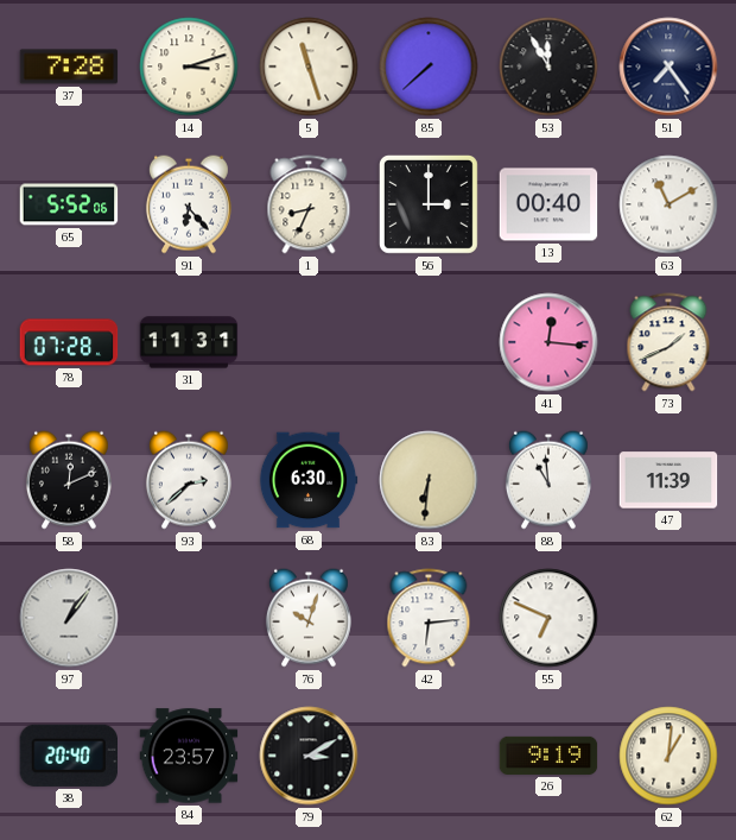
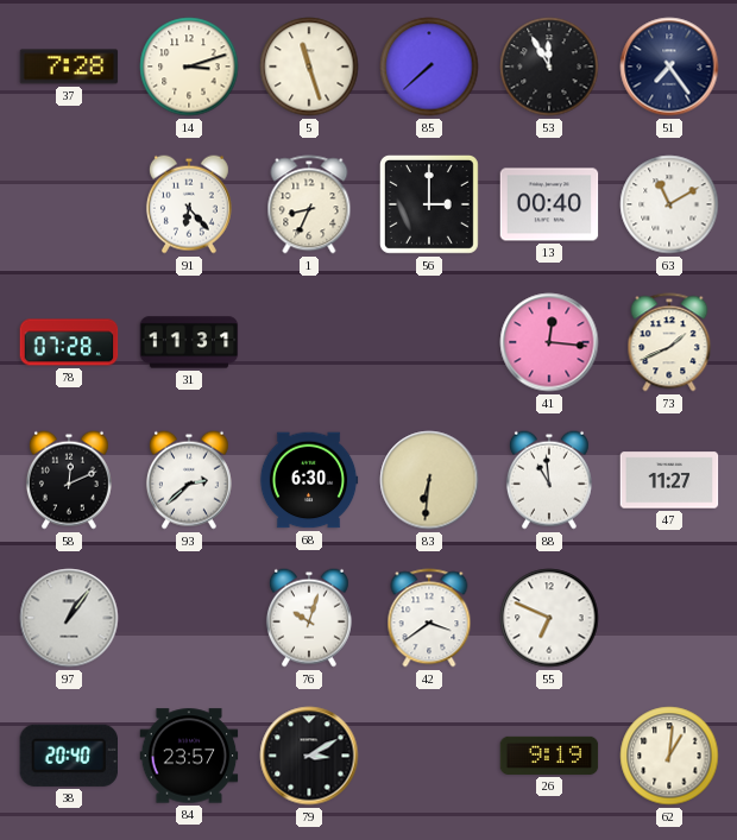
65: 5:52 -> none (69, 204)
47: 11:39 -> 11:27 (669, 480)
42: 6:14 -> 3:39 (429, 618)
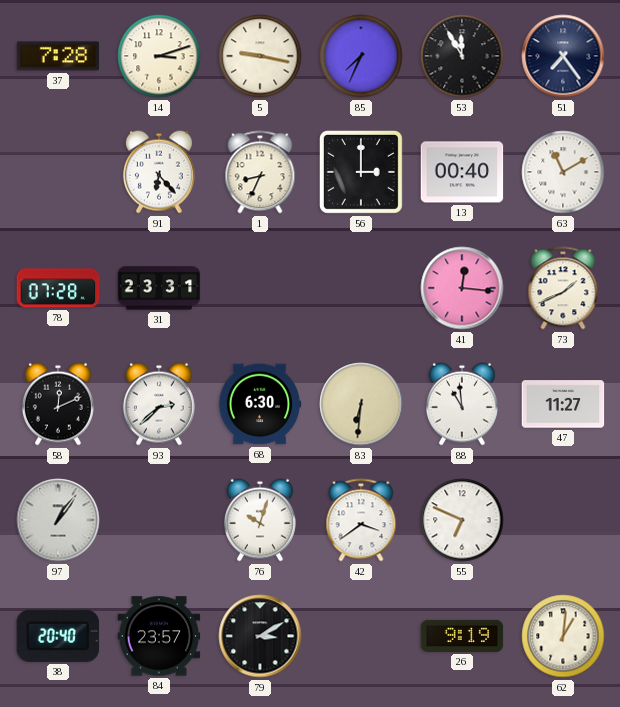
5: 11:27 -> 9:17 (260, 56)
85: 7:38 -> 7:34 (361, 56)
31: 11:31 -> 23:31 (159, 288)
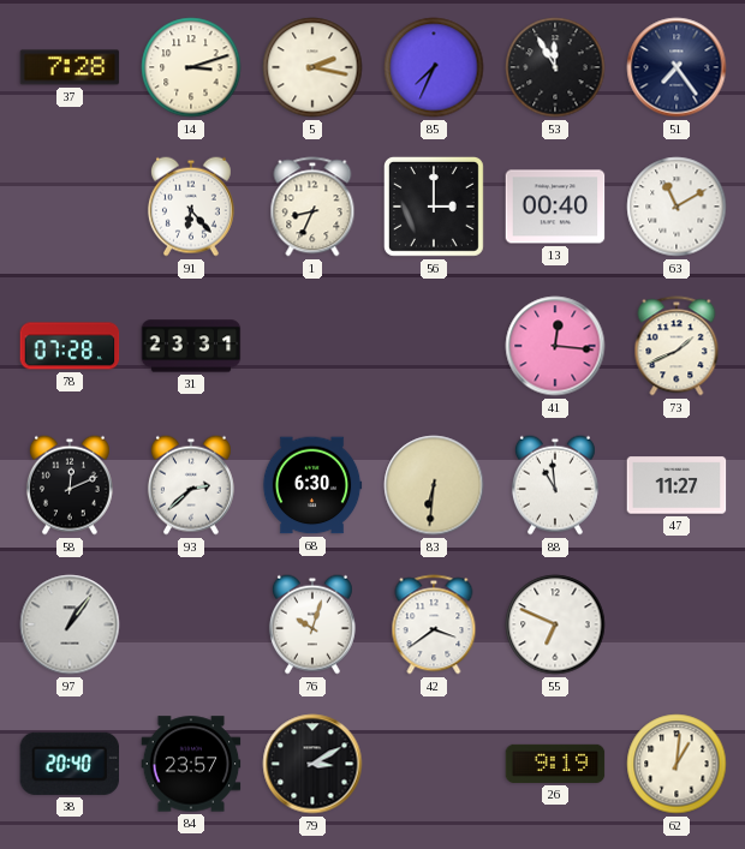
5: 9:17 -> 2:17 (312, 67)
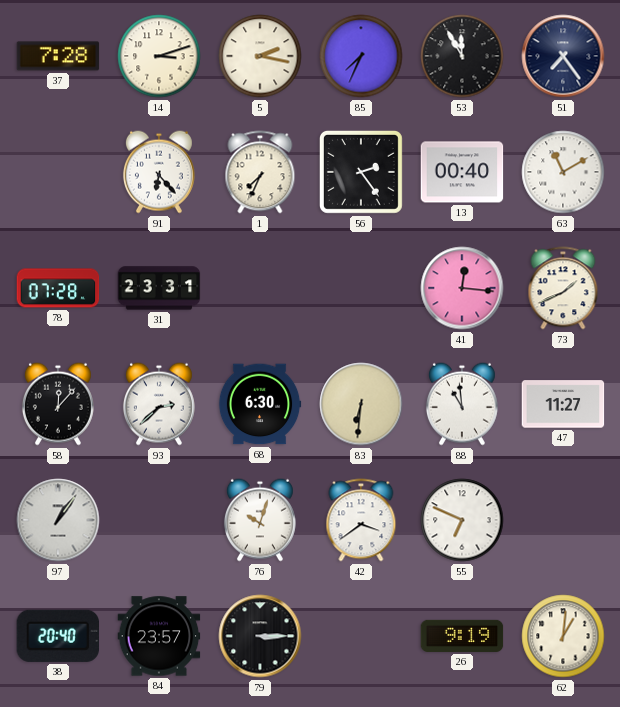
1: 8:34 -> 7:34 (260, 172)
56: 3:00 -> 2:24 (361, 172)
58: 12:11 -> 12:07 (58, 404)
79: 3:10 -> 3:15 (260, 636)
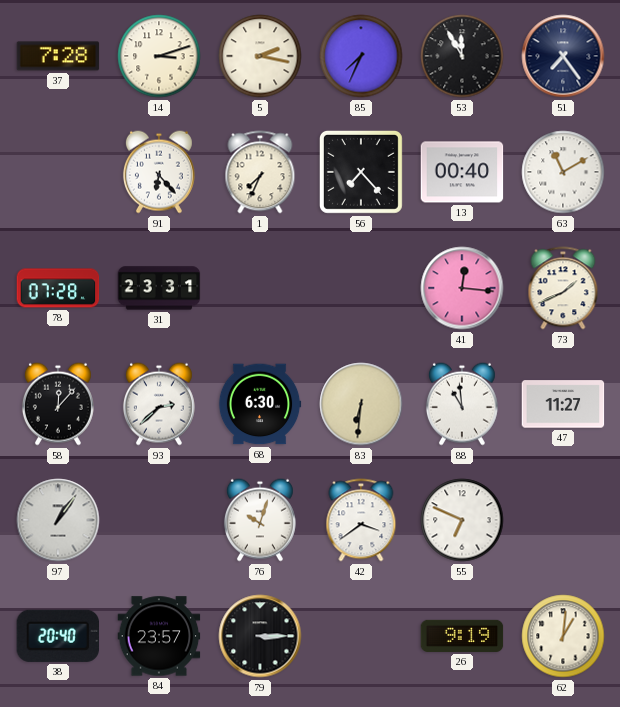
56: 2:24 -> 7:23 (361, 172)
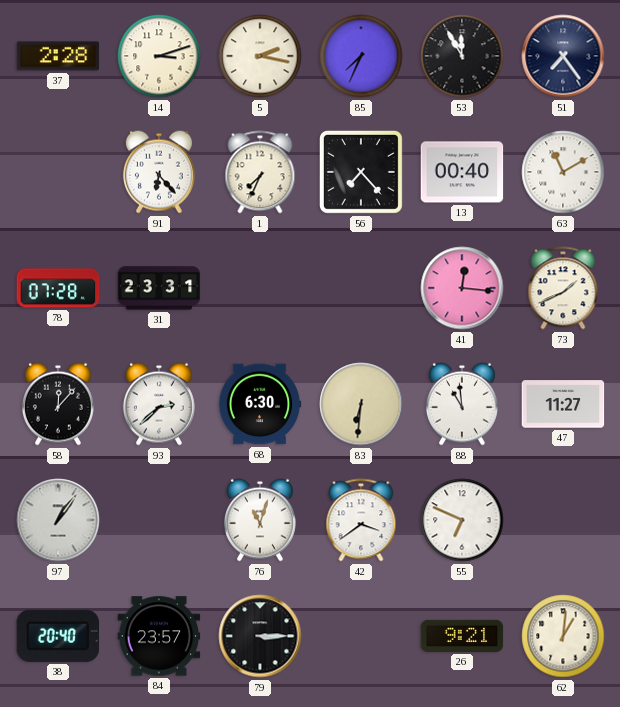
37: 7:28 -> 2:28 (58, 56)
76: 10:03 -> 11:03 (260, 520)
26: 9:19 -> 9:21 (462, 636)
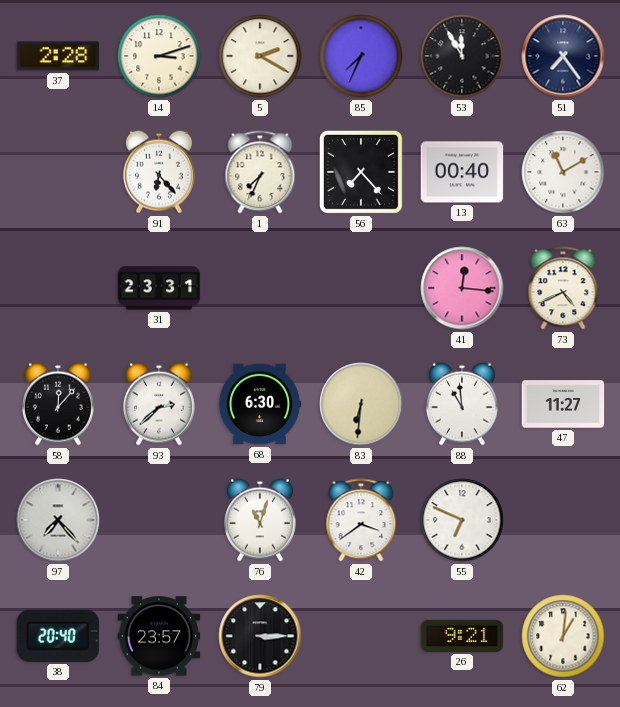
5: 2:17 -> 2:20 (260, 56)
78: 07:28 -> none (58, 288)
73: 1:41 -> 4:41 (563, 288)
97: 1:06 -> 7:23 (58, 520)
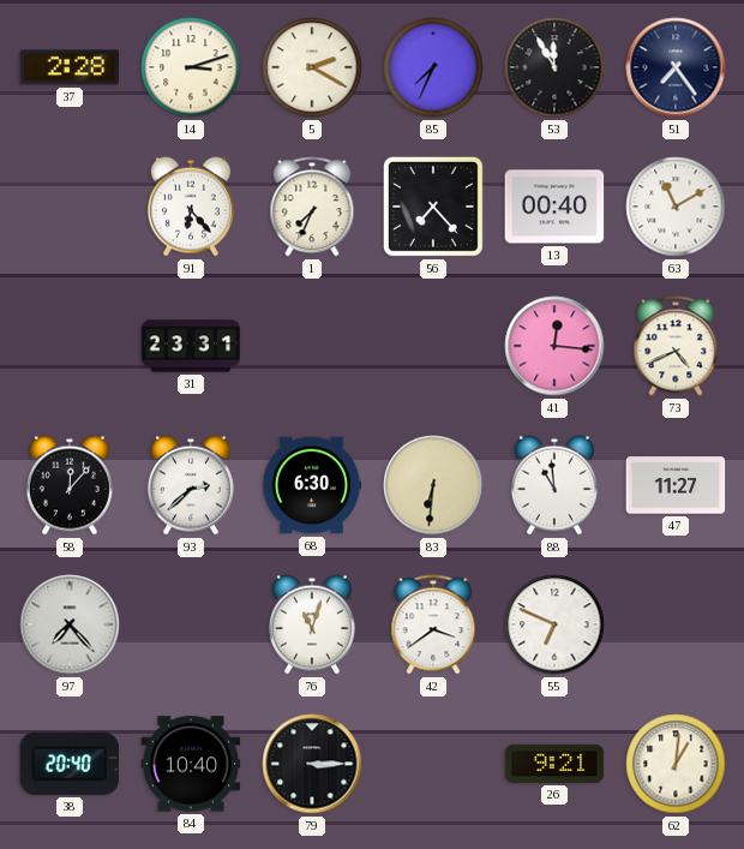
84: 23:57 -> 10:40 (191, 764)
